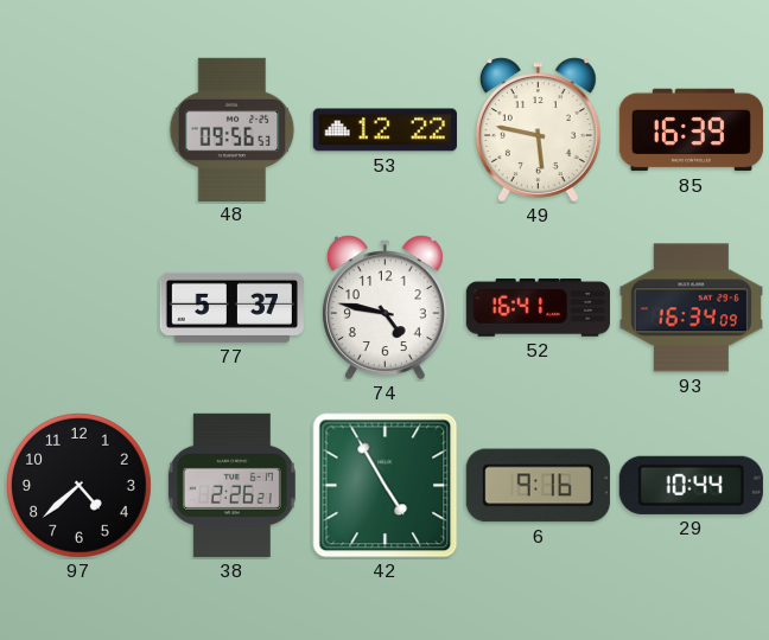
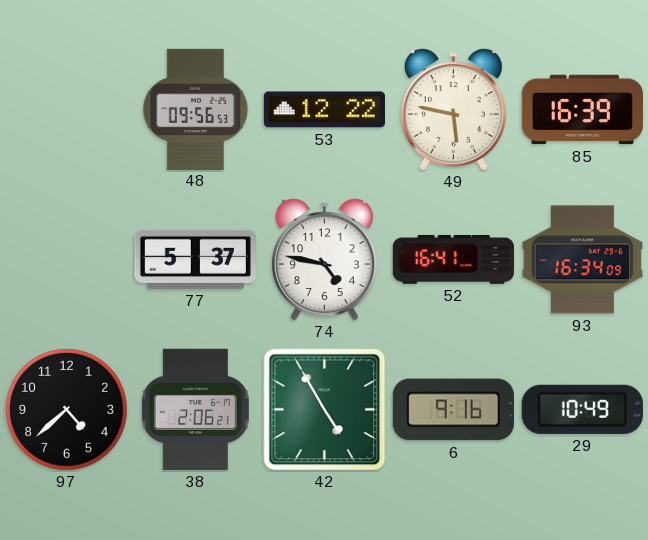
38: 2:26 -> 2:06 (195, 409)
29: 10:44 -> 10:49 (582, 409)
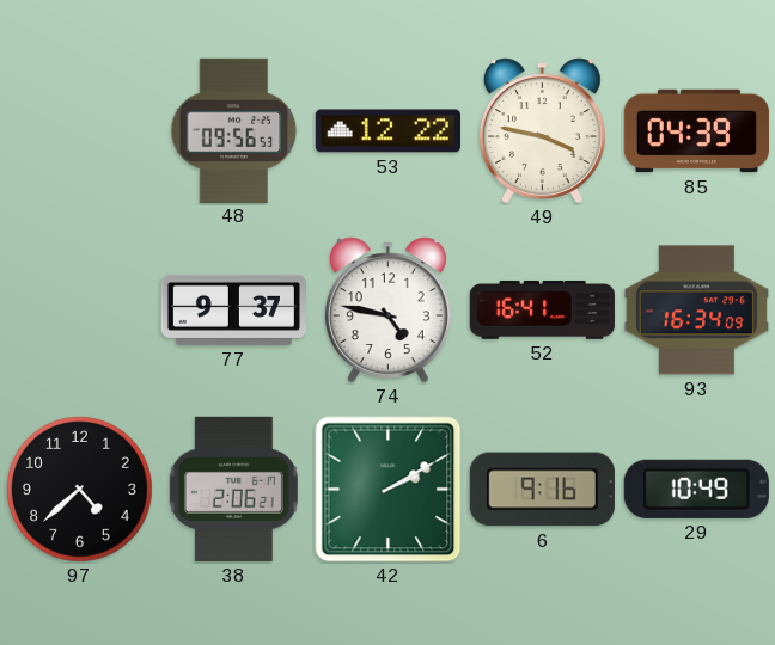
49: 5:47 -> 3:47 (542, 131)
85: 16:39 -> 04:39 (696, 131)
77: 5:37 -> 9:37 (233, 309)
42: 4:55 -> 2:10 (389, 490)
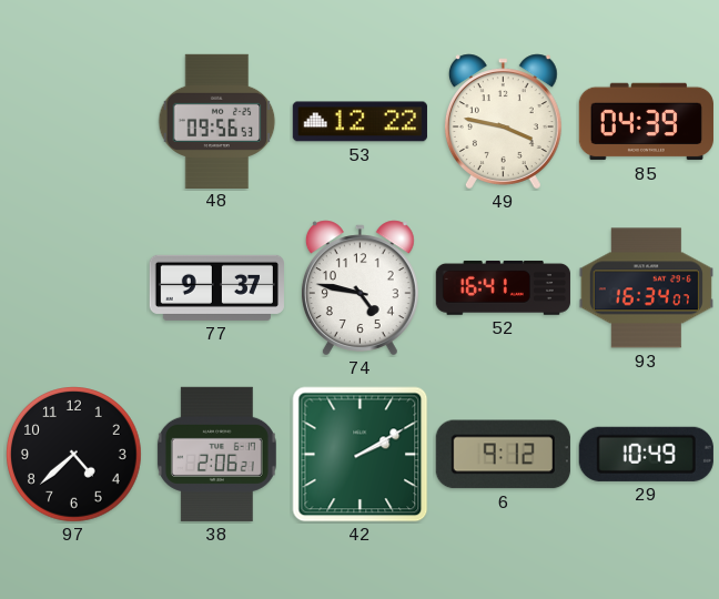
93: 16:34:09 -> 16:34:07 (646, 288)
6: 9:16 -> 9:12 (503, 455)
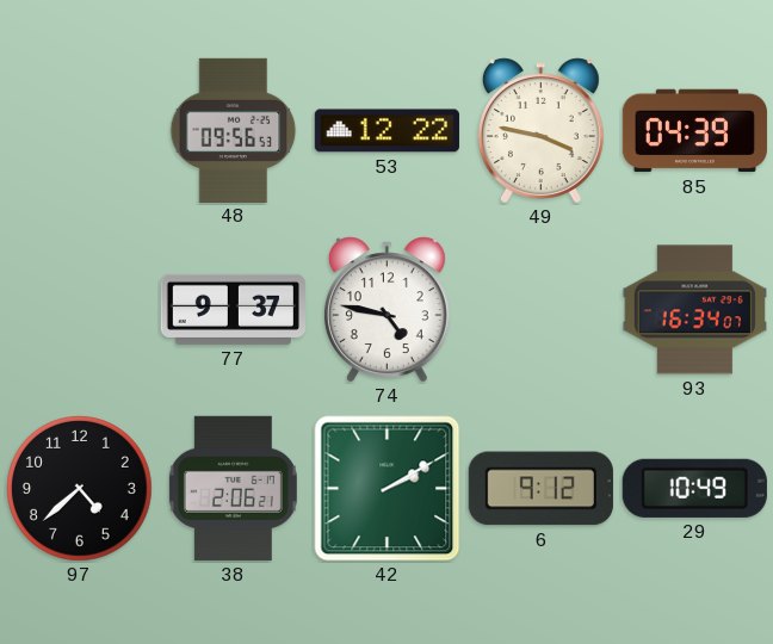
52: 16:41 -> none (503, 288)
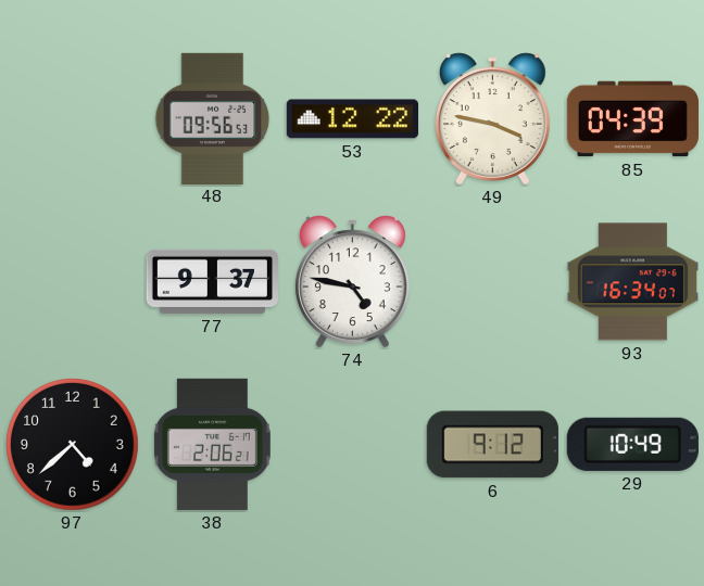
42: 2:10 -> none (388, 489)
